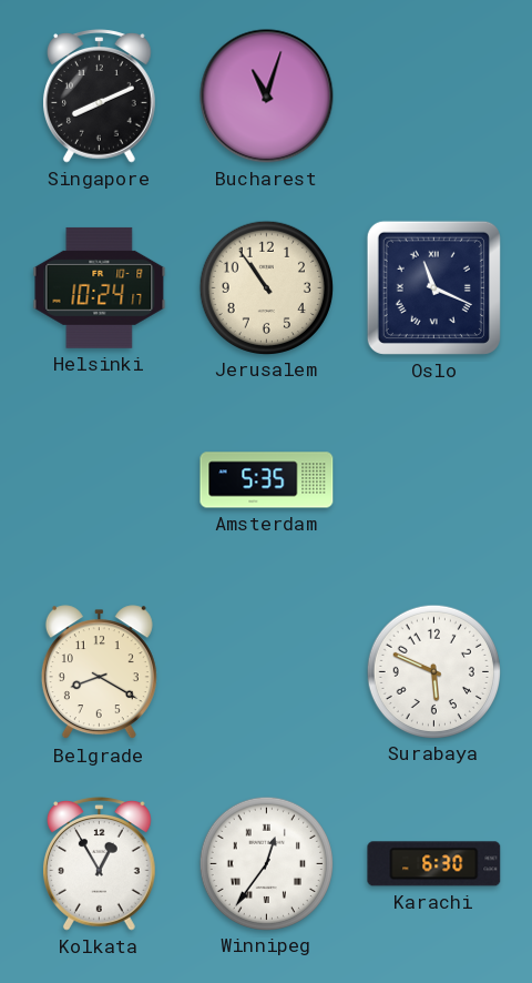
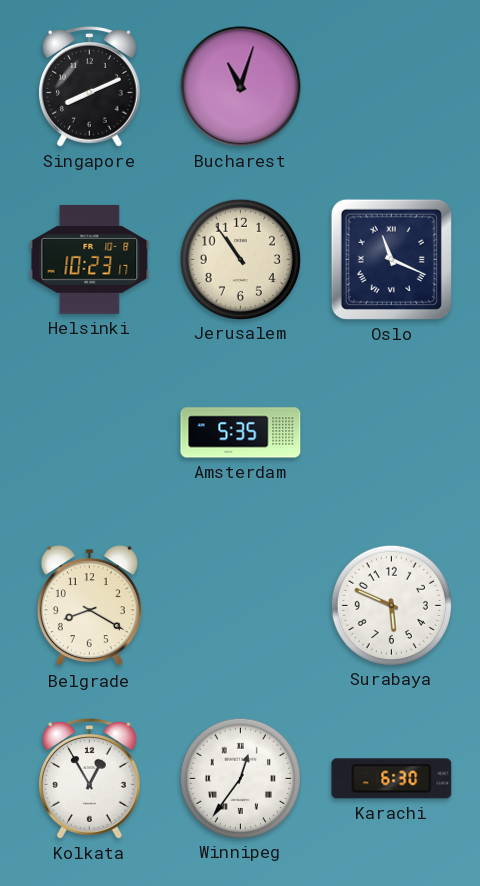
Helsinki: 10:24 -> 10:23 (90, 259)
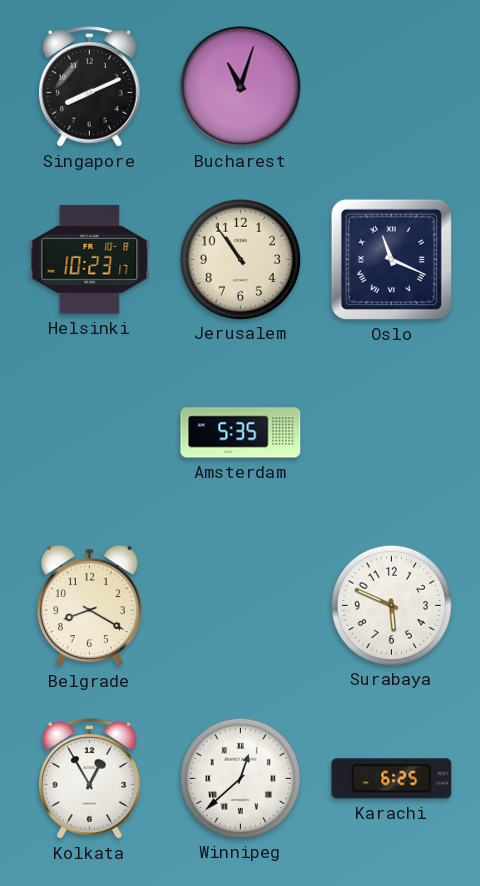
Winnipeg: 12:36 -> 12:38 (240, 778)
Karachi: 6:30 -> 6:25 (392, 779)
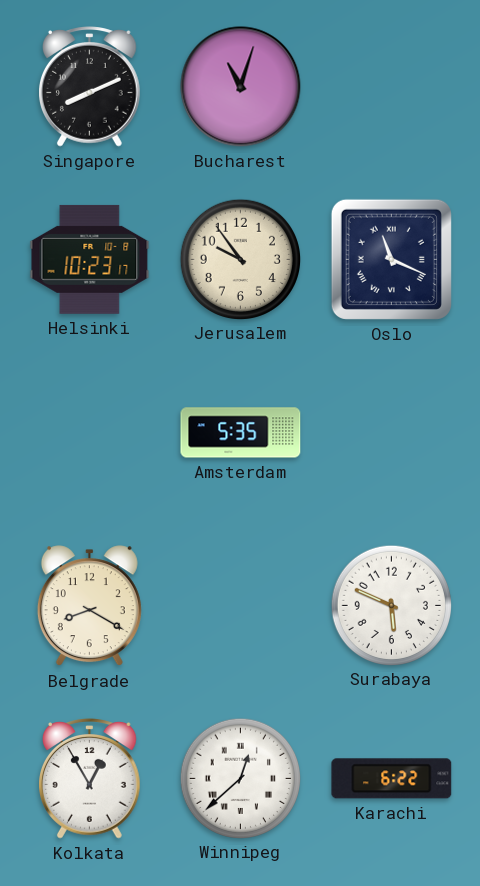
Jerusalem: 10:54 -> 9:54 (240, 259)
Karachi: 6:25 -> 6:22 (392, 779)
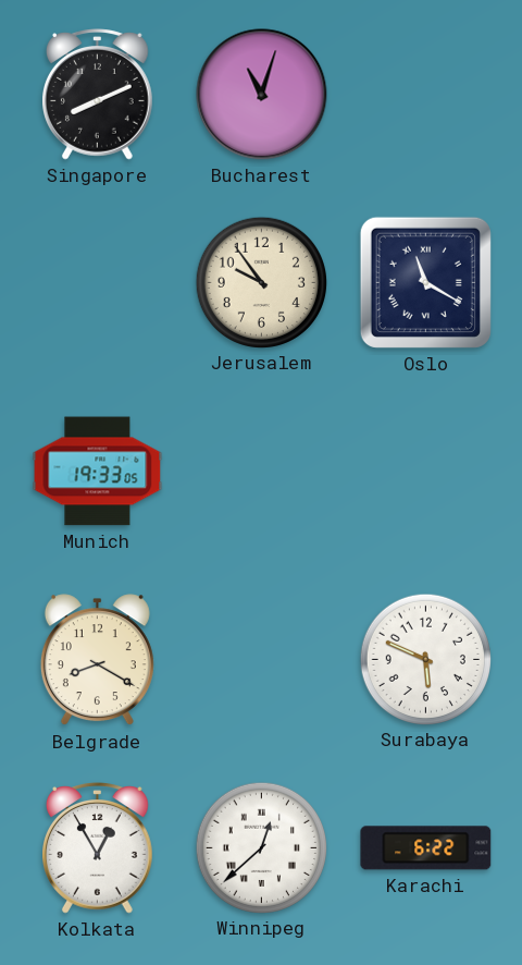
Helsinki: 10:23 -> none (90, 259)
Oslo: 11:19 -> 11:20 (425, 282)
Munich: none -> 19:33 (98, 472)
Amsterdam: 5:35 -> none (241, 433)
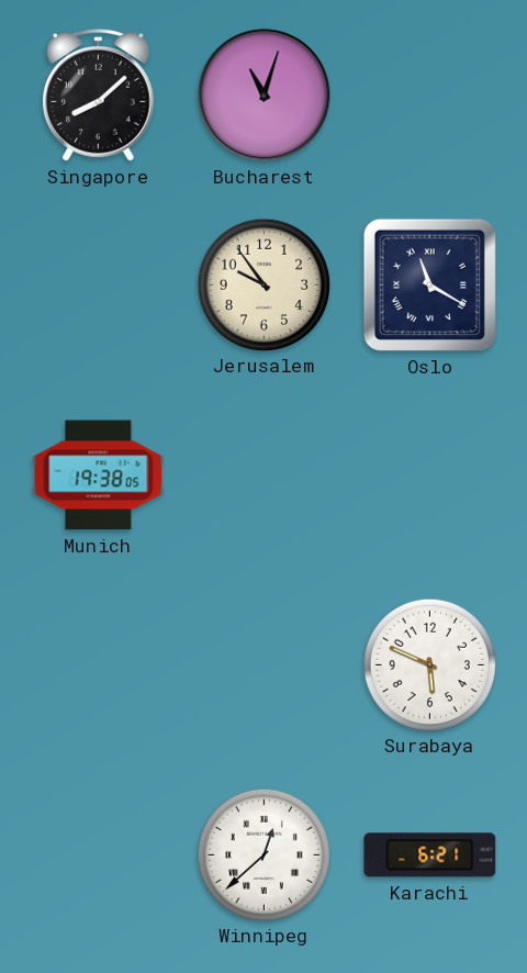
Singapore: 8:11 -> 8:08 (99, 96)
Munich: 19:33 -> 19:38 (99, 476)
Belgrade: 8:20 -> none (97, 660)
Kolkata: 12:55 -> none (98, 848)
Karachi: 6:22 -> 6:21 (430, 855)
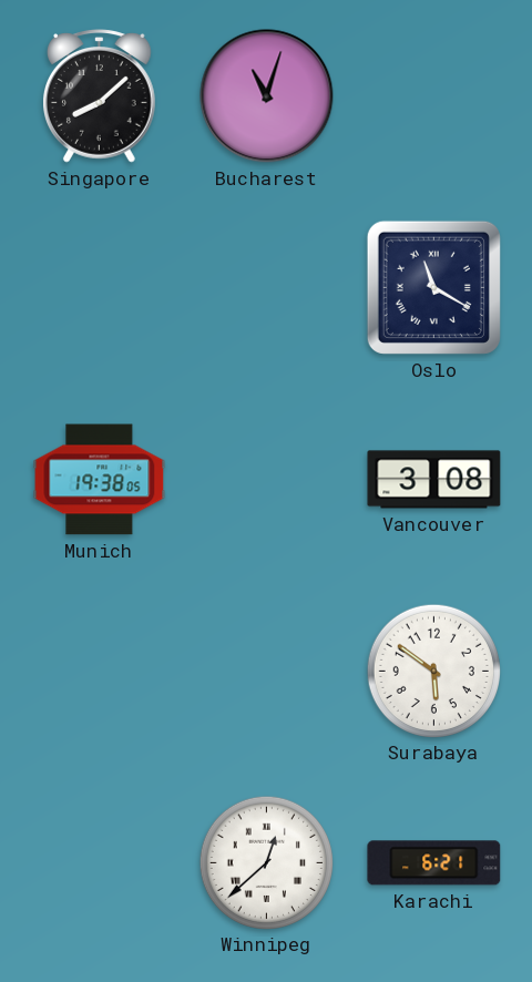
Jerusalem: 9:54 -> none (263, 284)
Vancouver: none -> 3:08 (434, 480)
Surabaya: 5:49 -> 5:51 (433, 671)
